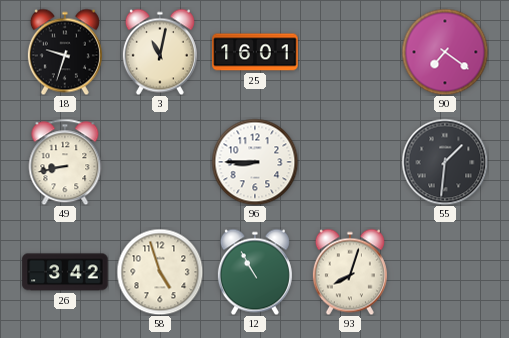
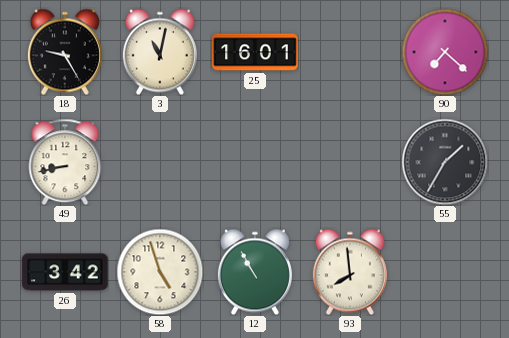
18: 9:33 -> 9:25 (65, 52)
90: 7:21 -> 7:22 (445, 52)
96: 8:45 -> none (255, 162)
55: 1:31 -> 1:35 (445, 162)
93: 8:03 -> 7:59 (350, 272)
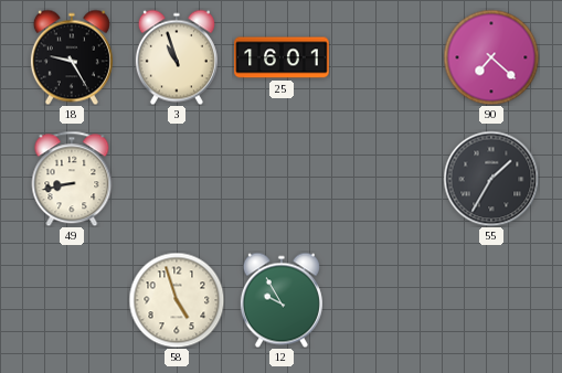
3: 11:02 -> 10:57 (177, 57)
26: 3:42 -> none (65, 272)
12: 10:55 -> 9:55 (282, 300)
93: 7:59 -> none (350, 272)
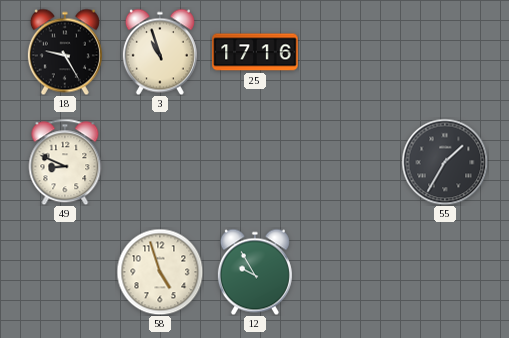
25: 16:01 -> 17:16 (255, 52)
90: 7:22 -> none (491, 57)
49: 8:43 -> 8:49 (65, 162)
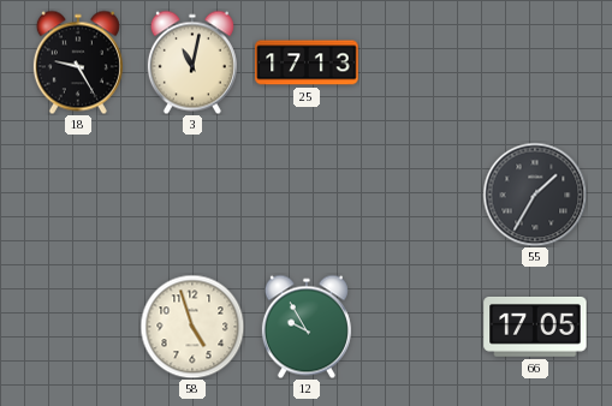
3: 10:57 -> 11:02 (192, 62)
25: 17:16 -> 17:13 (307, 62)
49: 8:49 -> none (65, 162)
66: none -> 17:05 (535, 328)
